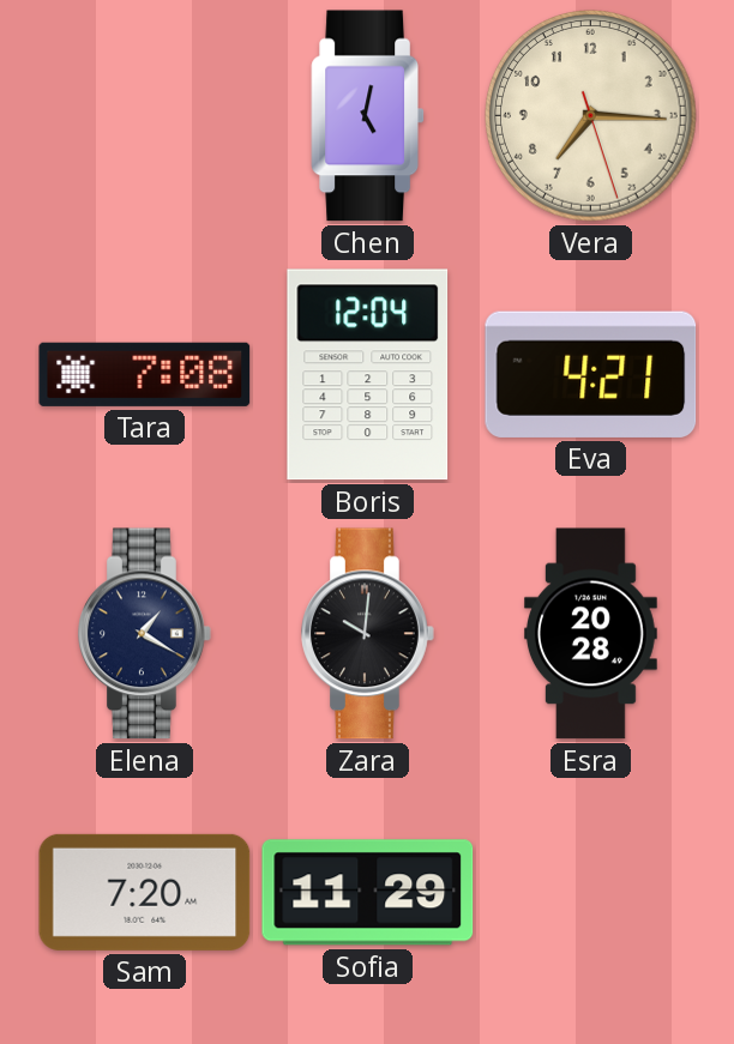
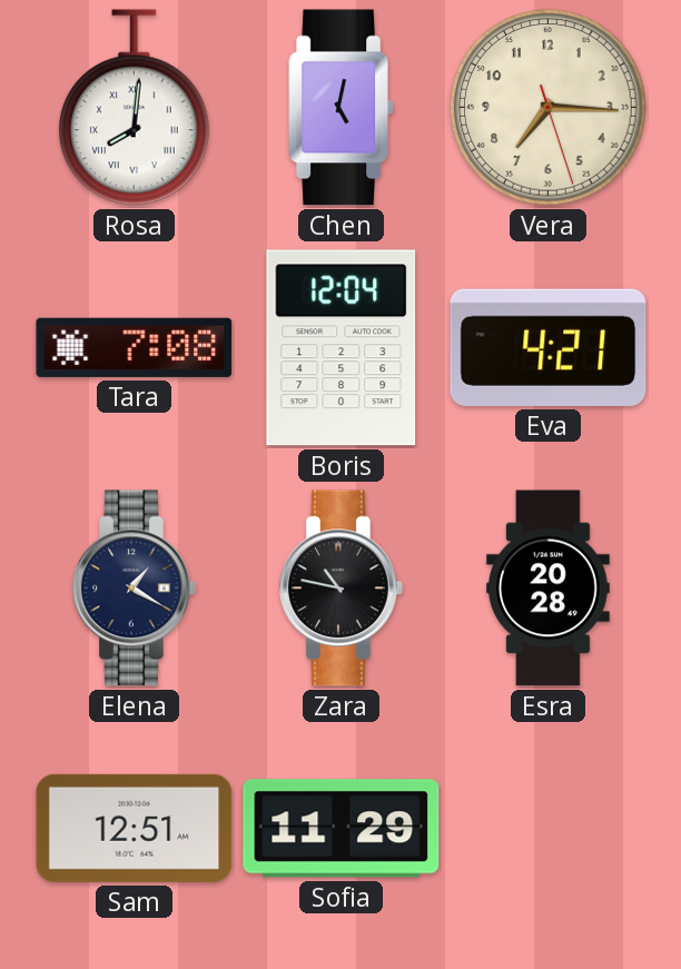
Rosa: none -> 8:01 (134, 108)
Zara: 10:01 -> 10:47 (342, 589)
Sam: 7:20 -> 12:51 (135, 828)
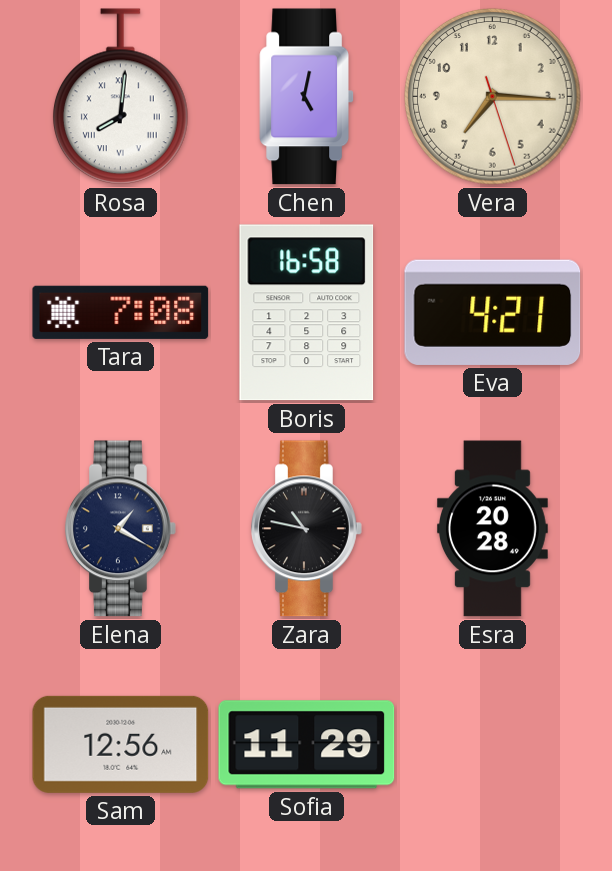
Boris: 12:04 -> 16:58 (307, 313)
Sam: 12:51 -> 12:56 (121, 744)
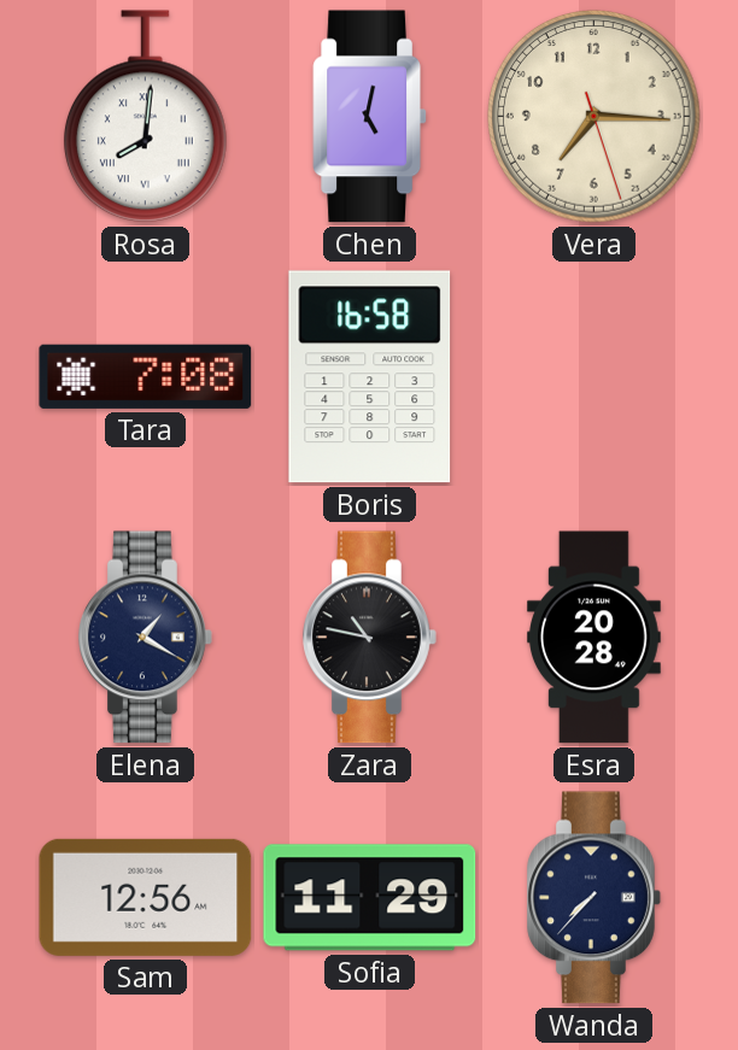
Eva: 4:21 -> none (493, 312)
Wanda: none -> 7:37 (594, 898)
